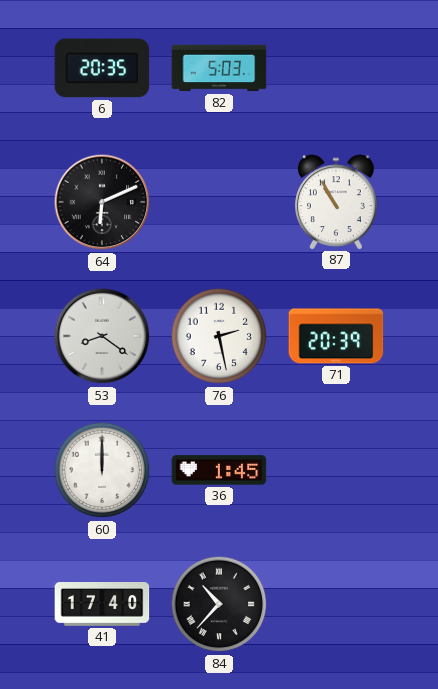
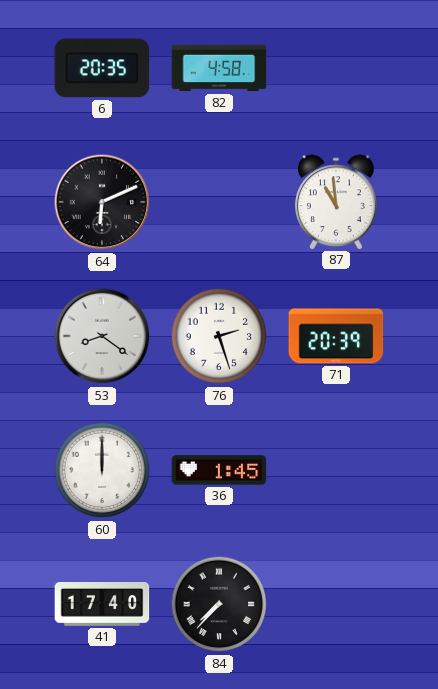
82: 5:03 -> 4:58 (219, 68)
87: 10:55 -> 10:59 (337, 202)
76: 2:28 -> 2:27 (219, 336)
84: 10:37 -> 7:37 (219, 604)
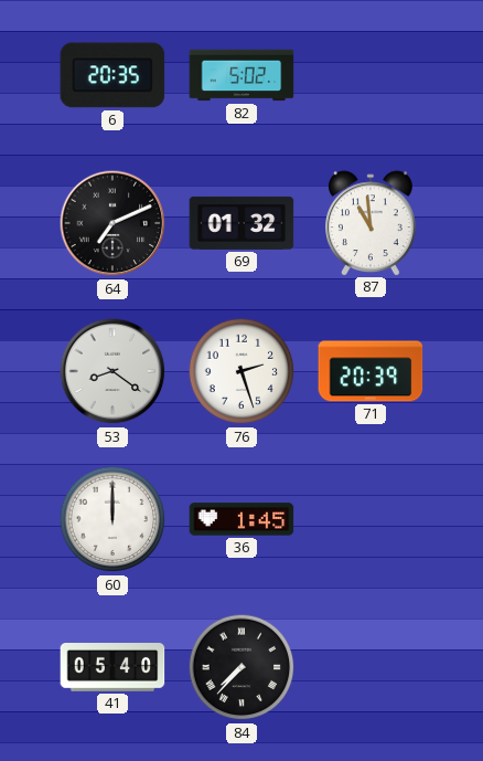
82: 4:58 -> 5:02 (241, 75)
64: 6:11 -> 7:11 (112, 223)
69: none -> 01:32 (241, 223)
41: 17:40 -> 05:40 (112, 668)
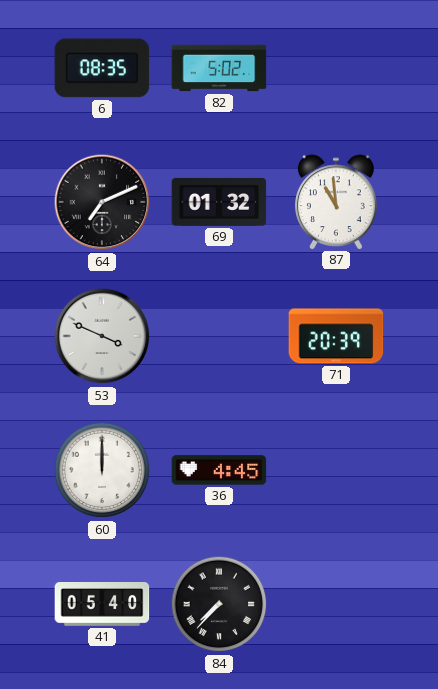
6: 20:35 -> 08:35 (102, 68)
53: 8:21 -> 3:49 (102, 336)
76: 2:27 -> none (241, 371)
36: 1:45 -> 4:45 (219, 470)
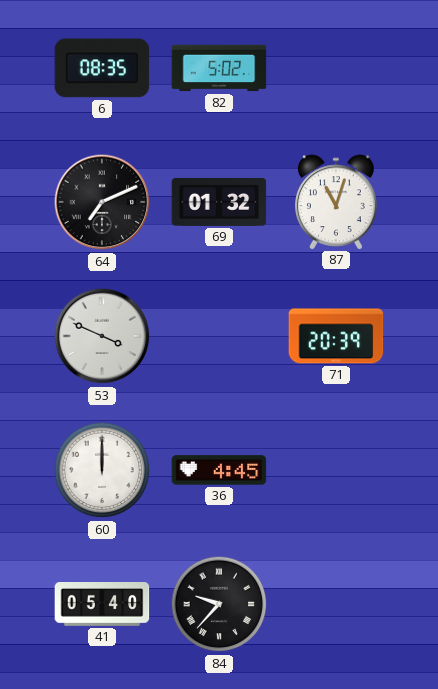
87: 10:59 -> 11:03 (337, 202)
84: 7:37 -> 9:37 (219, 604)
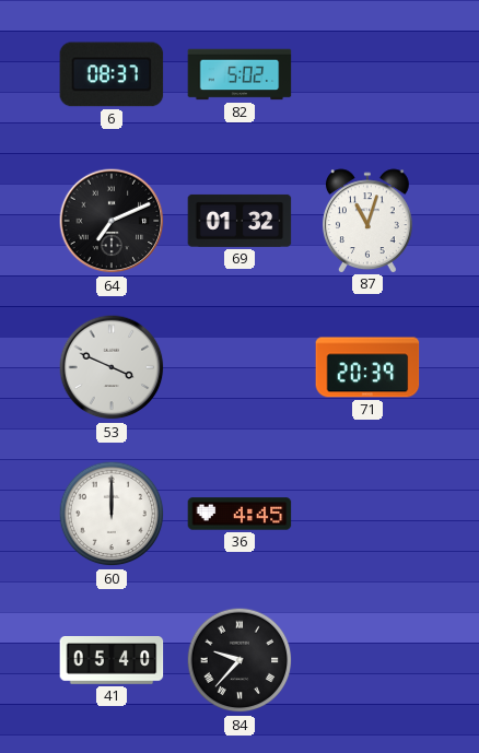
6: 08:35 -> 08:37 (112, 74)
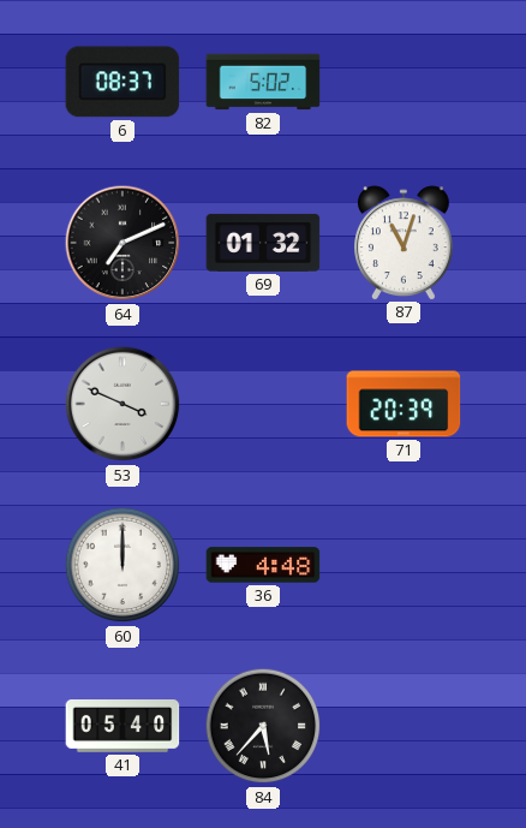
36: 4:45 -> 4:48 (263, 565)
84: 9:37 -> 5:37 (263, 726)
